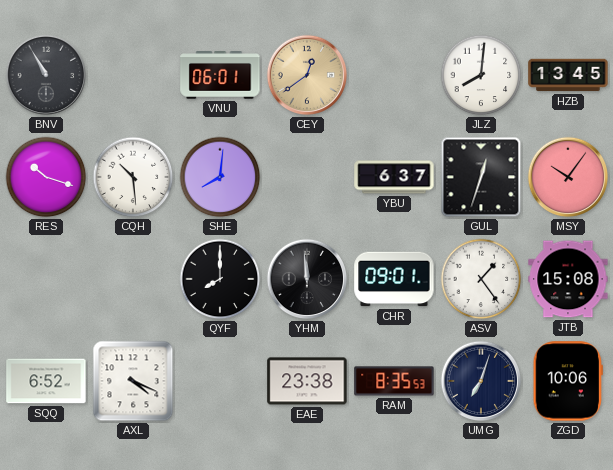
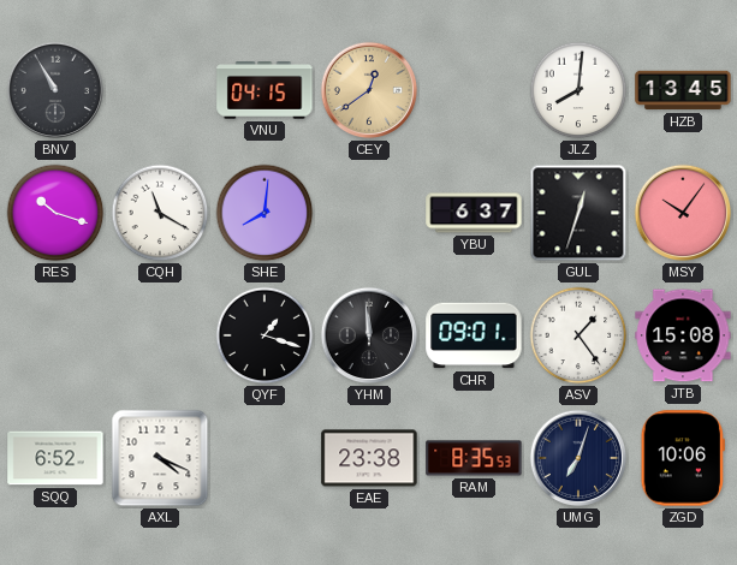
VNU: 06:01 -> 04:15 (265, 90)
CQH: 10:29 -> 11:20 (160, 213)
QYF: 8:00 -> 1:18 (265, 335)
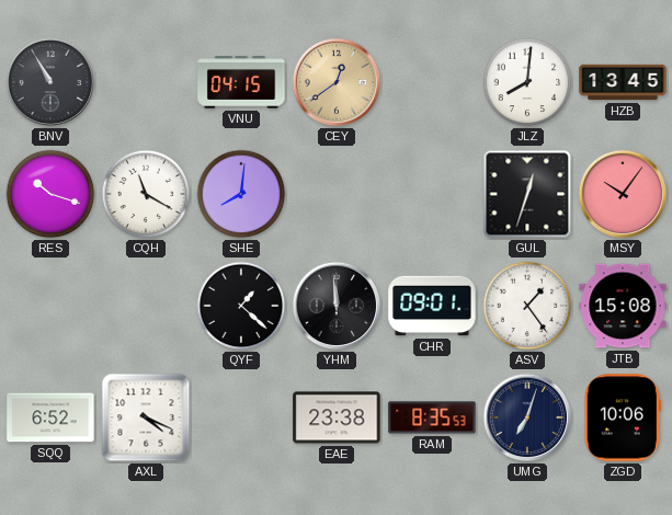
YBU: 6:37 -> none (474, 213)
QYF: 1:18 -> 1:22 (241, 306)
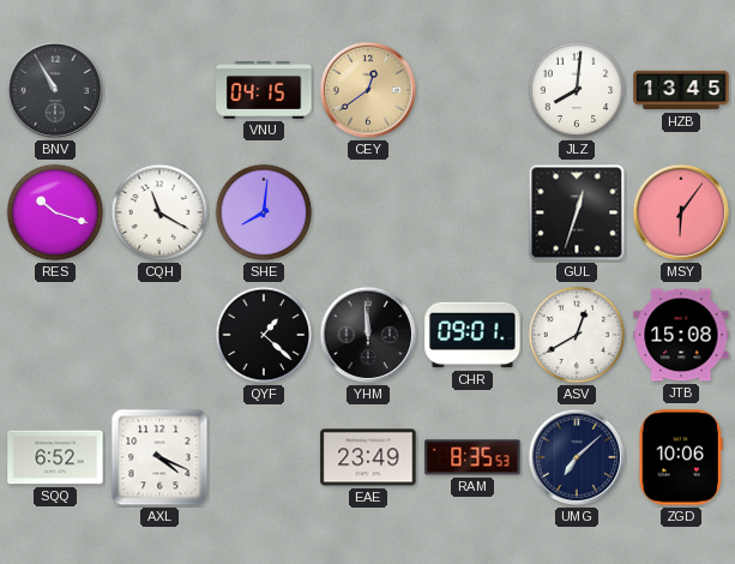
MSY: 10:06 -> 6:06 (681, 212)
ASV: 1:24 -> 12:40 (577, 335)
EAE: 23:38 -> 23:49 (368, 457)
UMG: 7:03 -> 7:08 (577, 457)
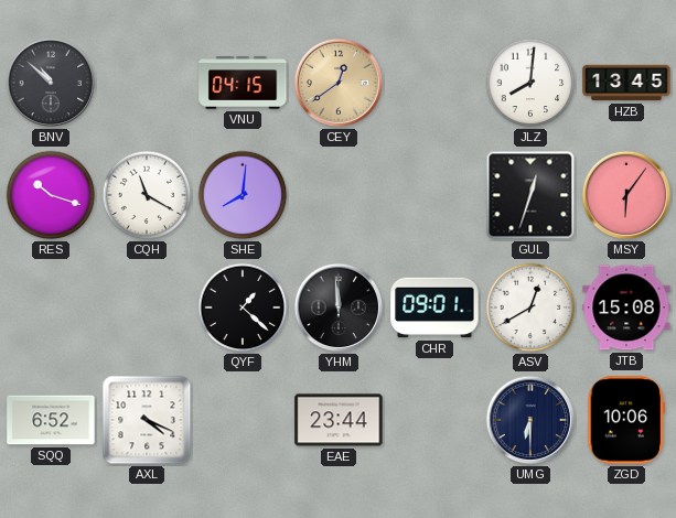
BNV: 10:55 -> 10:52 (51, 83)
EAE: 23:49 -> 23:44 (339, 420)
RAM: 8:35 -> none (472, 457)
UMG: 7:08 -> 6:30 (530, 420)
